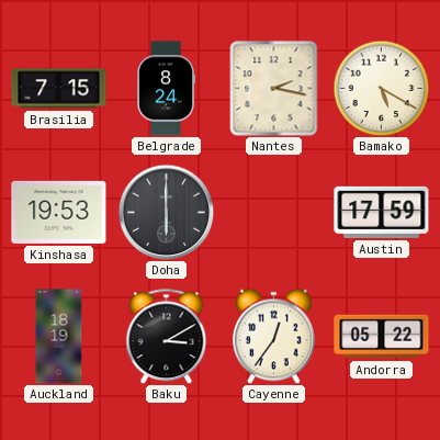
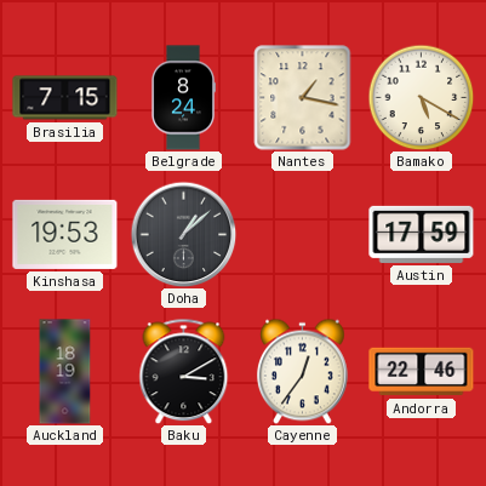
Nantes: 2:17 -> 1:17 (303, 98)
Doha: 6:00 -> 1:08 (183, 234)
Andorra: 05:22 -> 22:46 (422, 372)
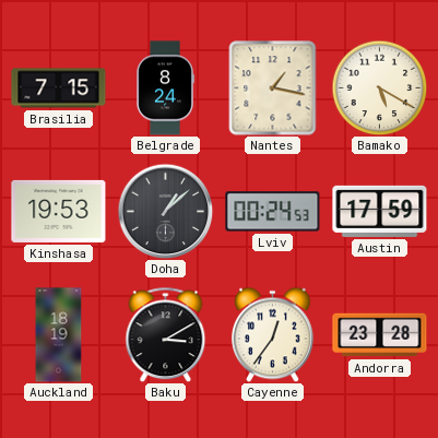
Lviv: none -> 00:24 (273, 212)
Andorra: 22:46 -> 23:28 (380, 335)
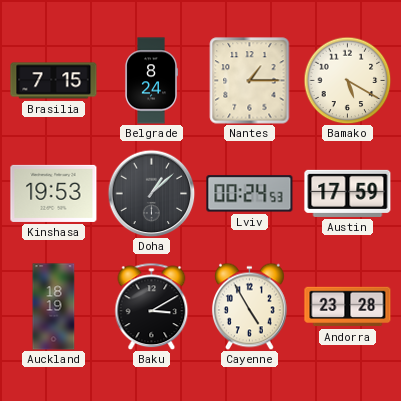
Nantes: 1:17 -> 1:15 (250, 81)
Cayenne: 12:36 -> 4:55 (249, 306)
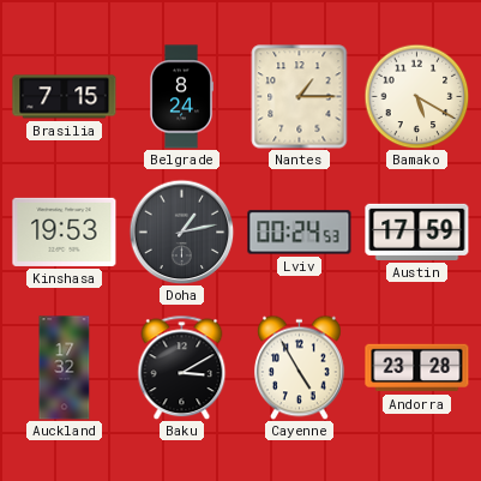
Doha: 1:08 -> 1:13 (181, 232)
Auckland: 18:19 -> 17:32 (65, 368)
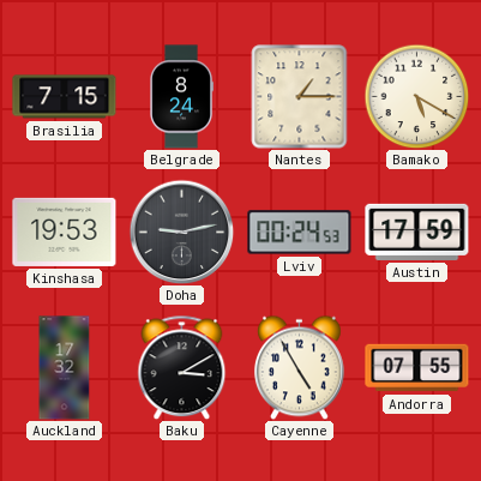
Doha: 1:13 -> 9:13 (181, 232)
Andorra: 23:28 -> 07:55 (417, 368)
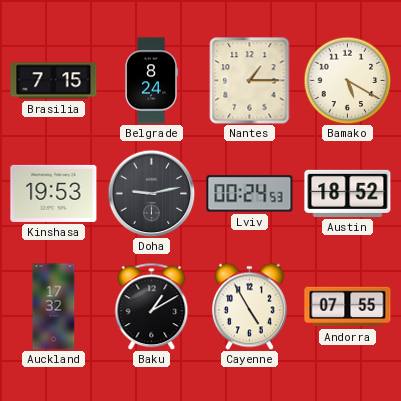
Austin: 17:59 -> 18:52 (348, 193)
Baku: 3:10 -> 1:10 (152, 306)
